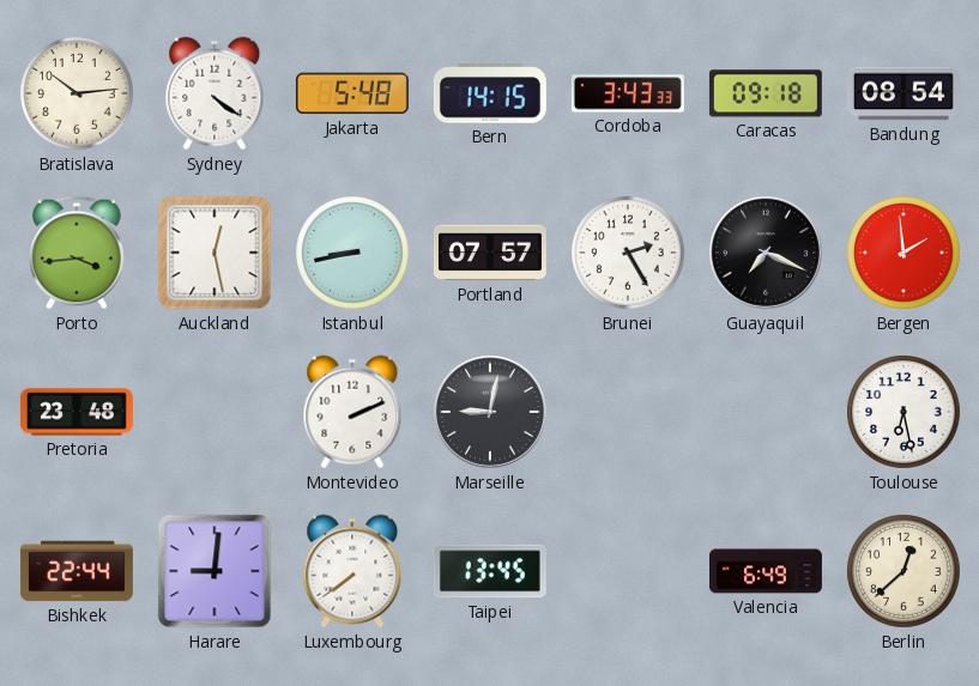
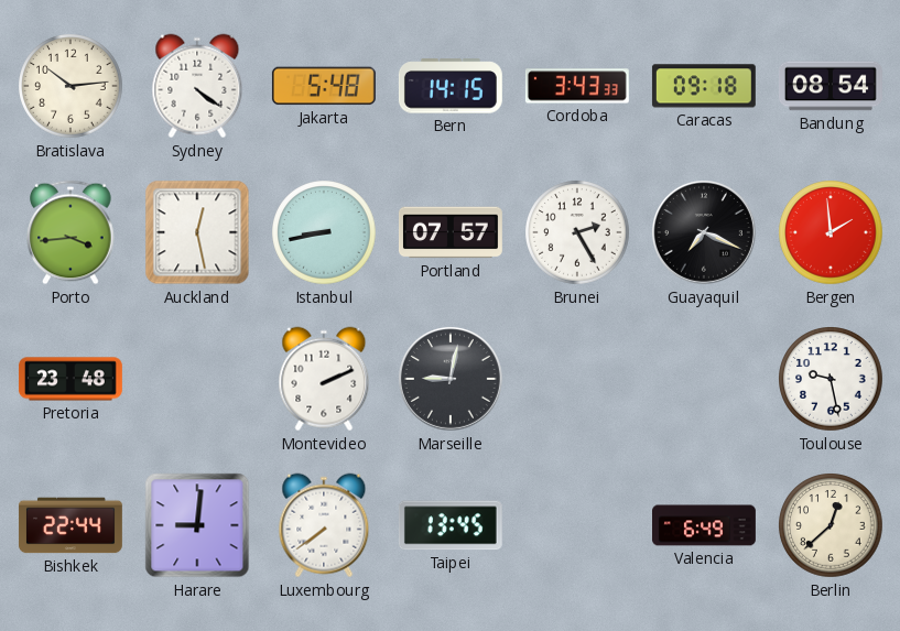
Toulouse: 6:28 -> 9:28 (831, 379)
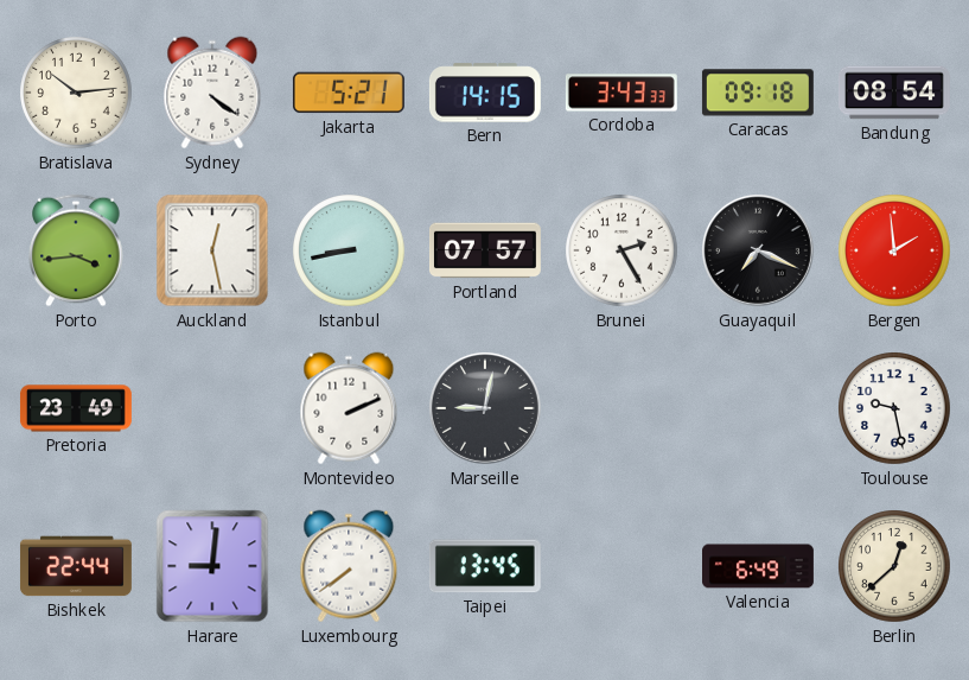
Jakarta: 5:48 -> 5:21 (349, 93)
Pretoria: 23:48 -> 23:49 (76, 408)
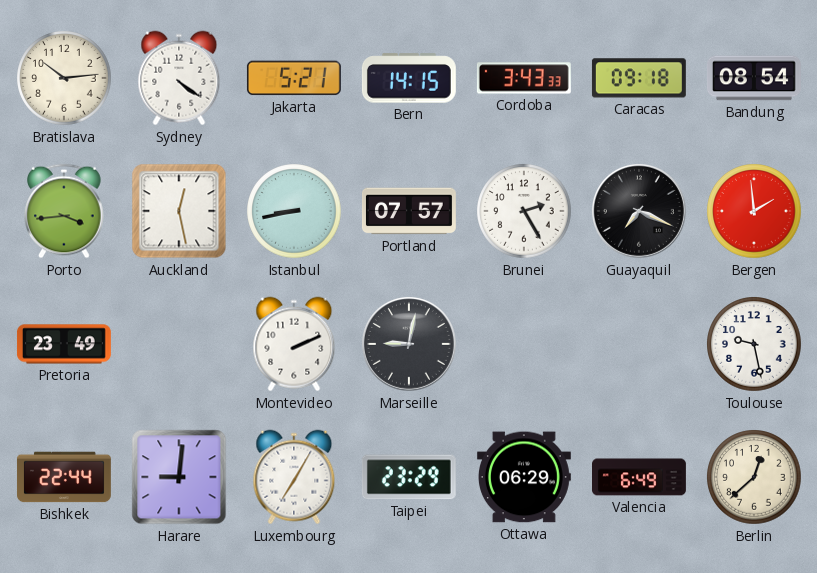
Luxembourg: 7:39 -> 7:05 (294, 477)
Taipei: 13:45 -> 23:29 (409, 477)
Ottawa: none -> 06:29 (524, 477)
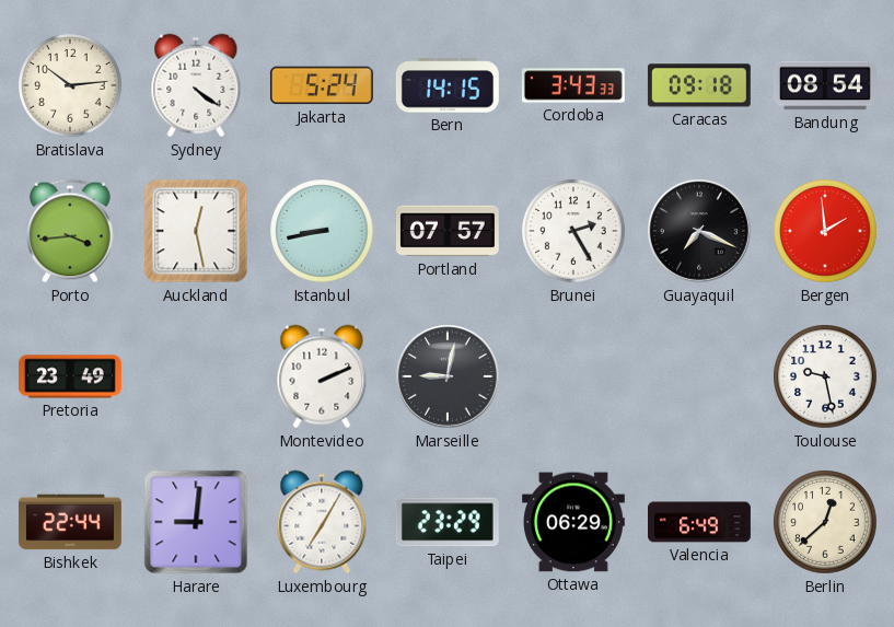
Jakarta: 5:21 -> 5:24 (322, 85)
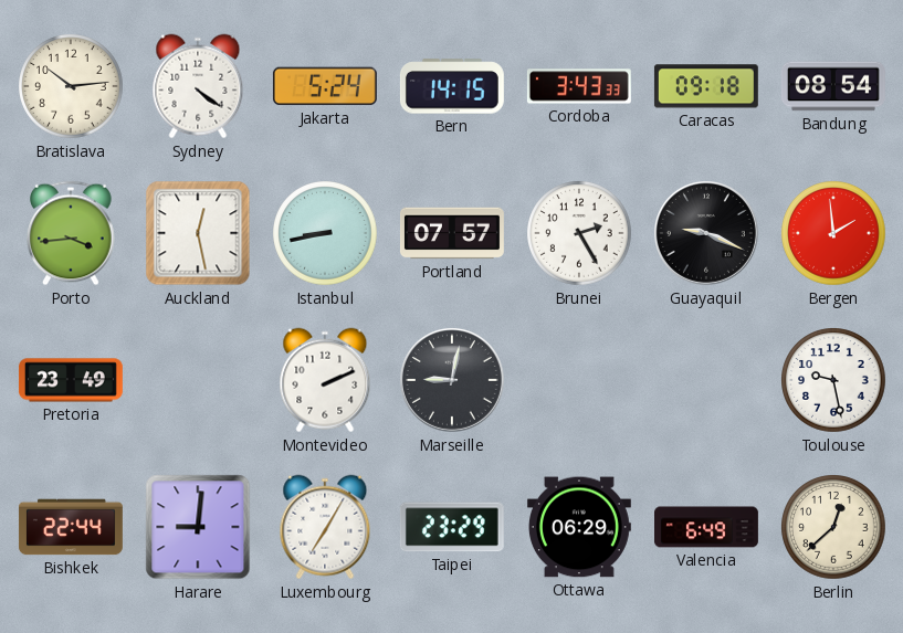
Guayaquil: 7:19 -> 9:19 (706, 233)
